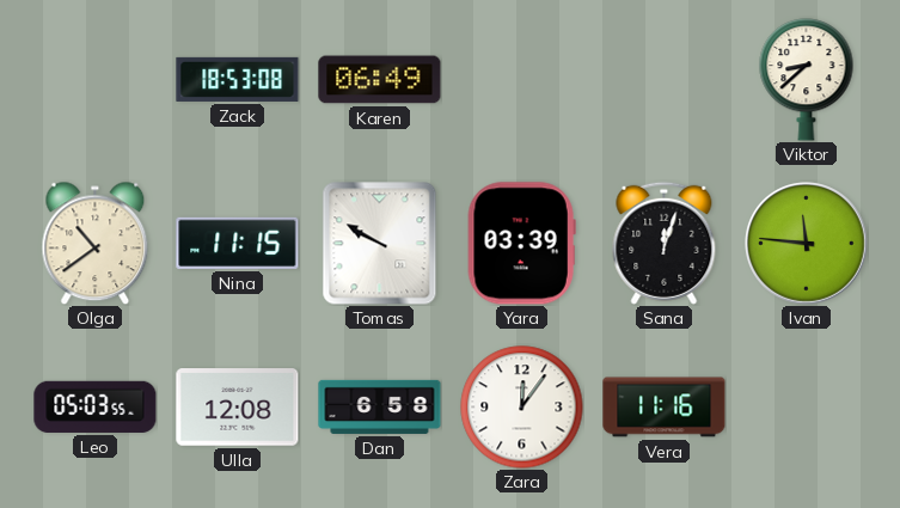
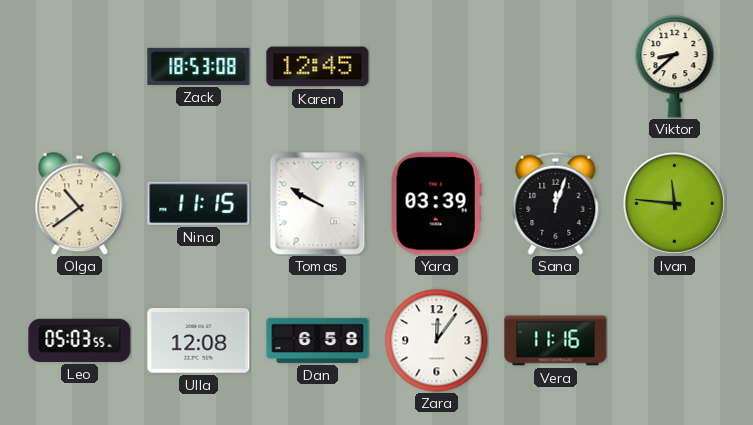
Karen: 06:49 -> 12:45 (318, 67)
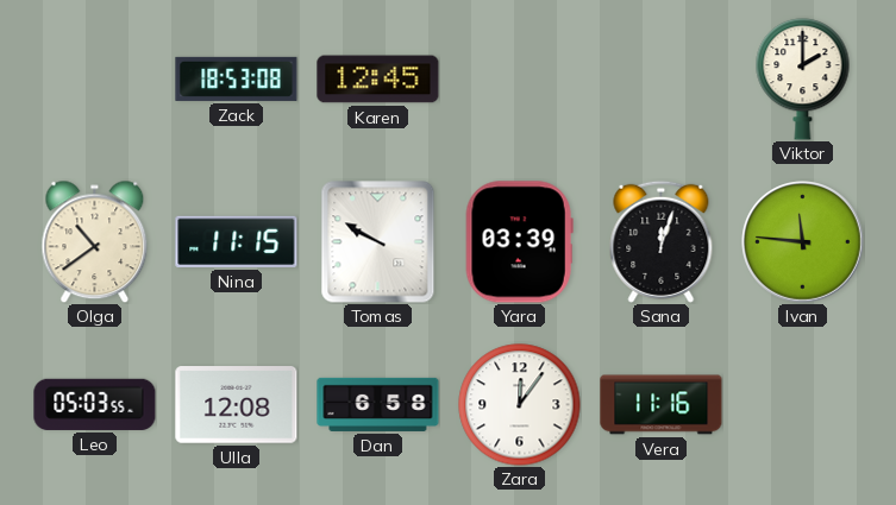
Viktor: 8:38 -> 2:00 (803, 80)
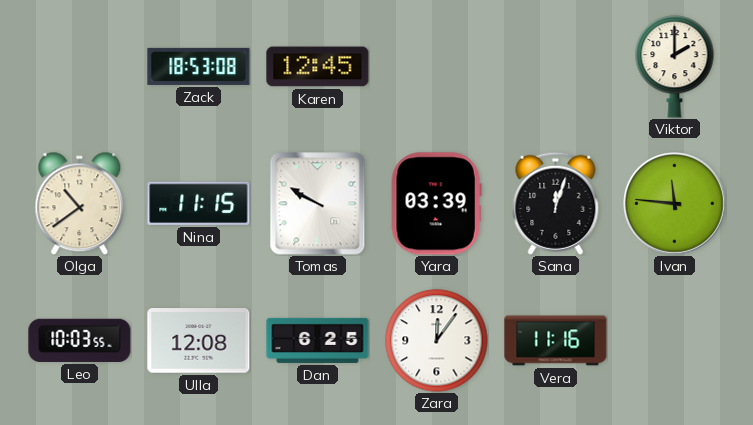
Leo: 05:03 -> 10:03 (80, 340)
Dan: 6:58 -> 6:25 (318, 340)
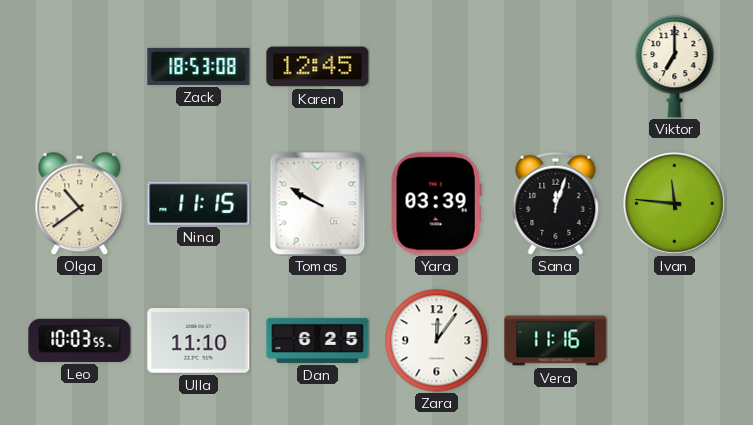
Viktor: 2:00 -> 7:00 (675, 67)
Ulla: 12:08 -> 11:10 (199, 341)
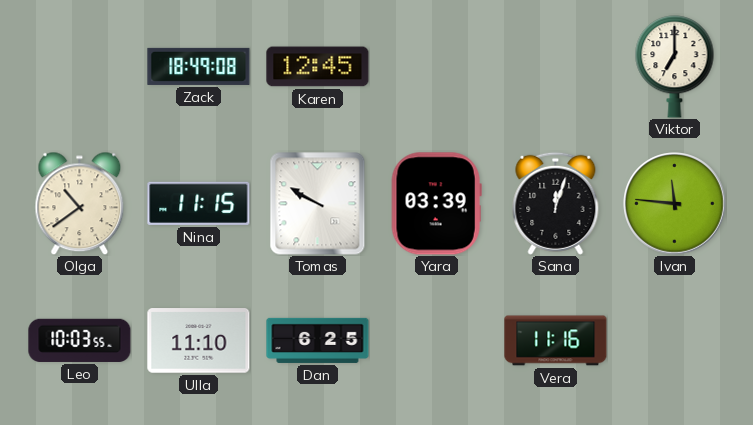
Zack: 18:53 -> 18:49 (199, 66)
Zara: 12:06 -> none (437, 341)
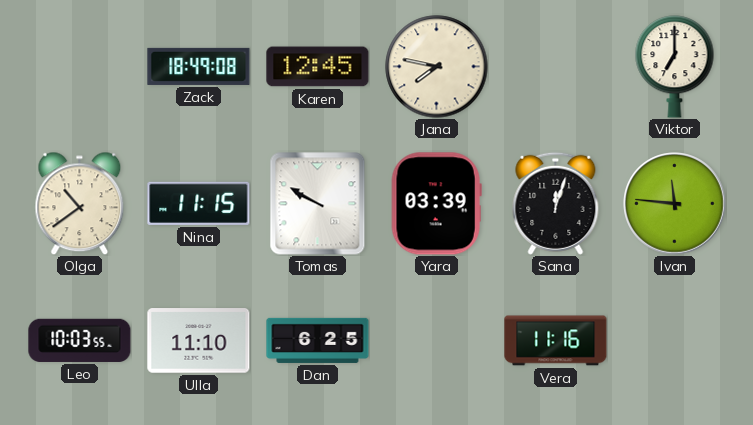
Jana: none -> 7:47 (437, 67)
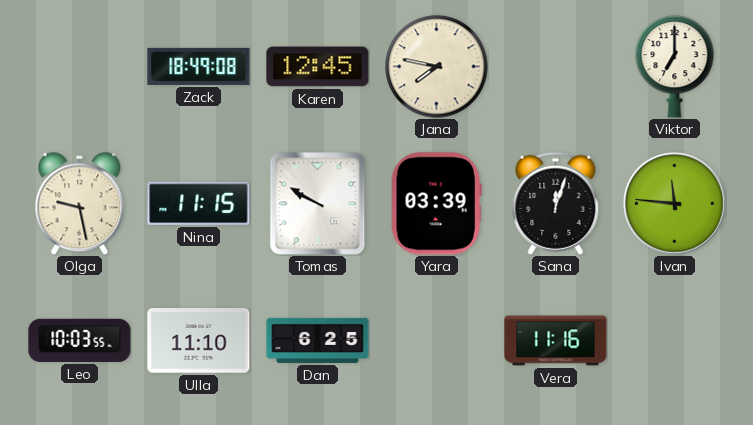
Olga: 10:39 -> 9:28 (80, 203)
